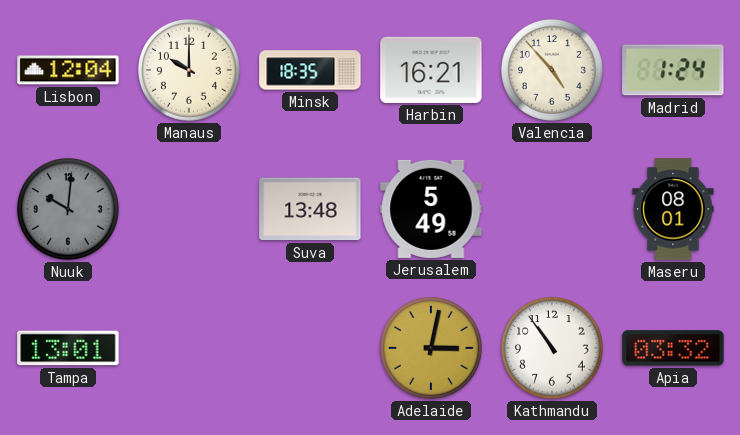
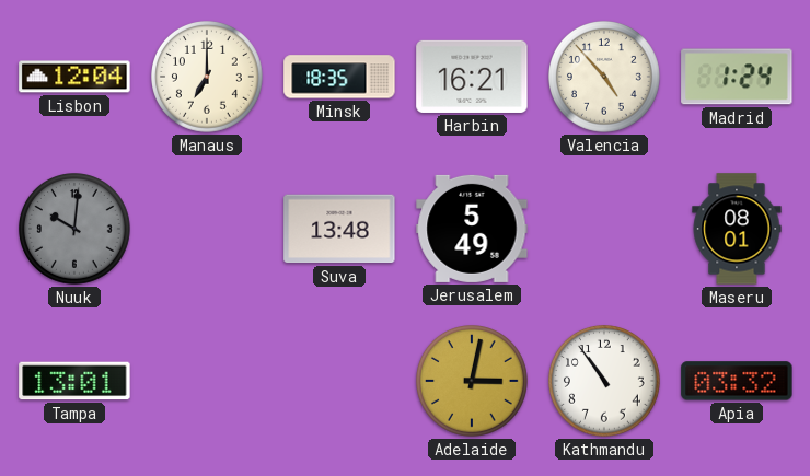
Manaus: 10:00 -> 7:00 (208, 78)
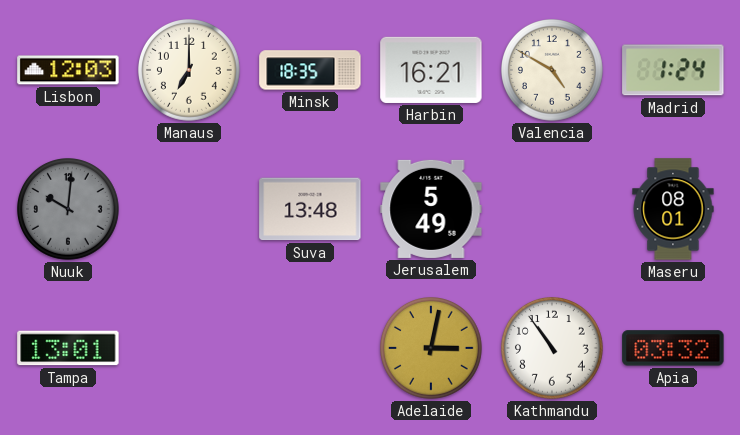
Lisbon: 12:04 -> 12:03 (68, 70)
Valencia: 4:53 -> 4:50 (553, 71)
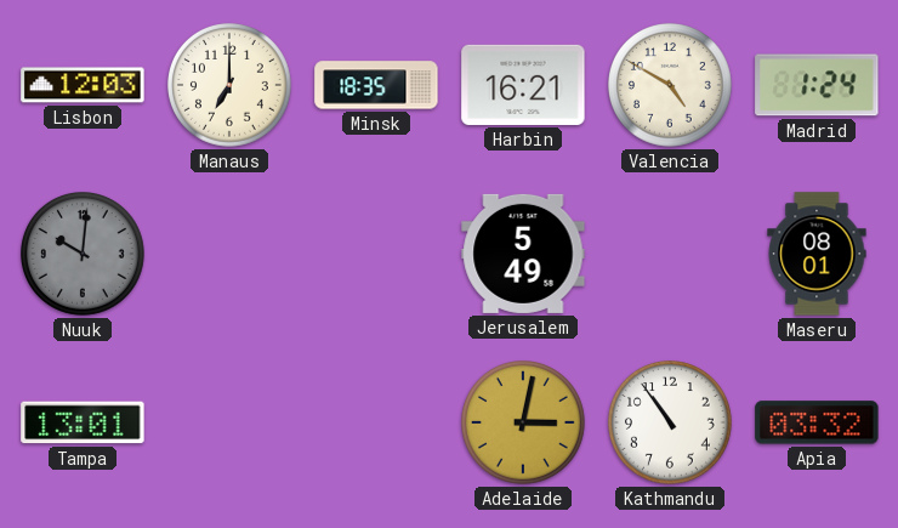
Suva: 13:48 -> none (310, 209)
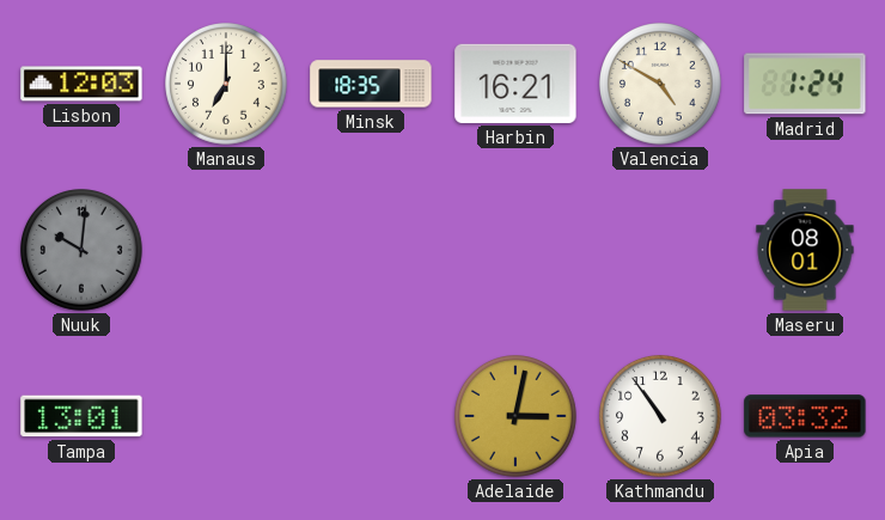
Jerusalem: 5:49 -> none (523, 254)
